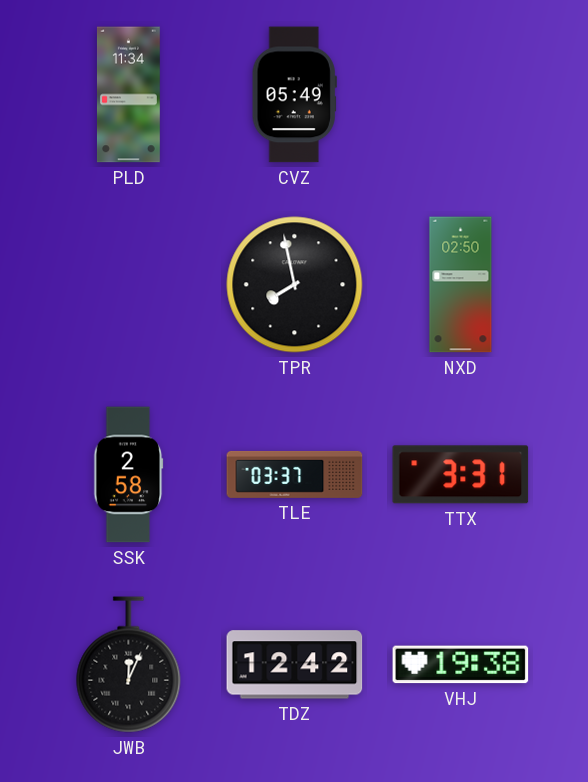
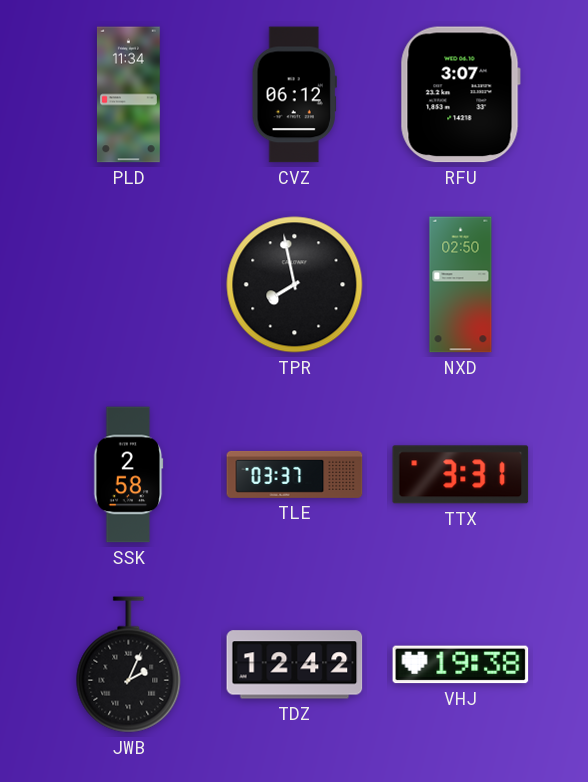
CVZ: 05:49 -> 06:12 (294, 95)
RFU: none -> 3:07 (460, 95)
JWB: 12:04 -> 2:04 (129, 665)
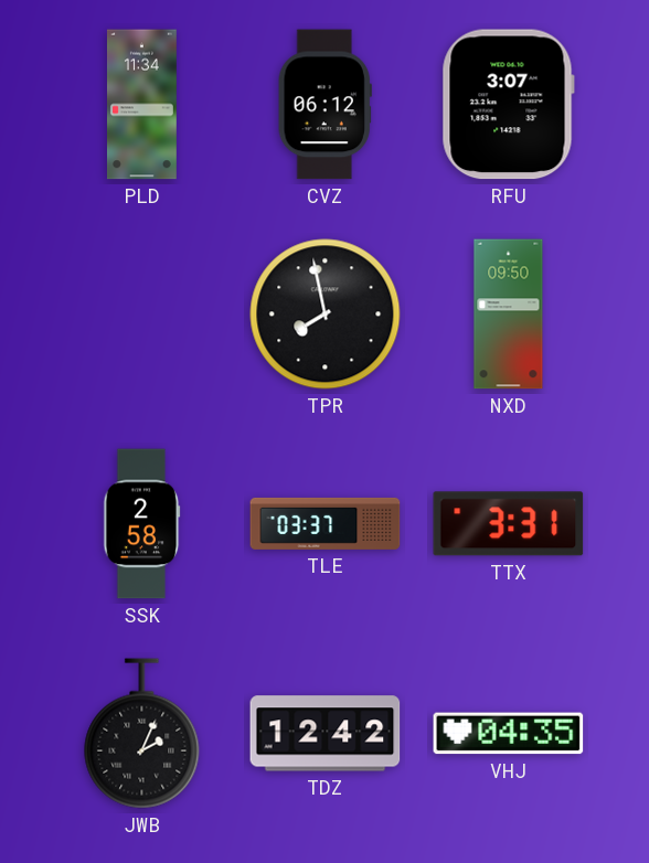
NXD: 02:50 -> 09:50 (509, 315)
VHJ: 19:38 -> 04:35 (509, 734)
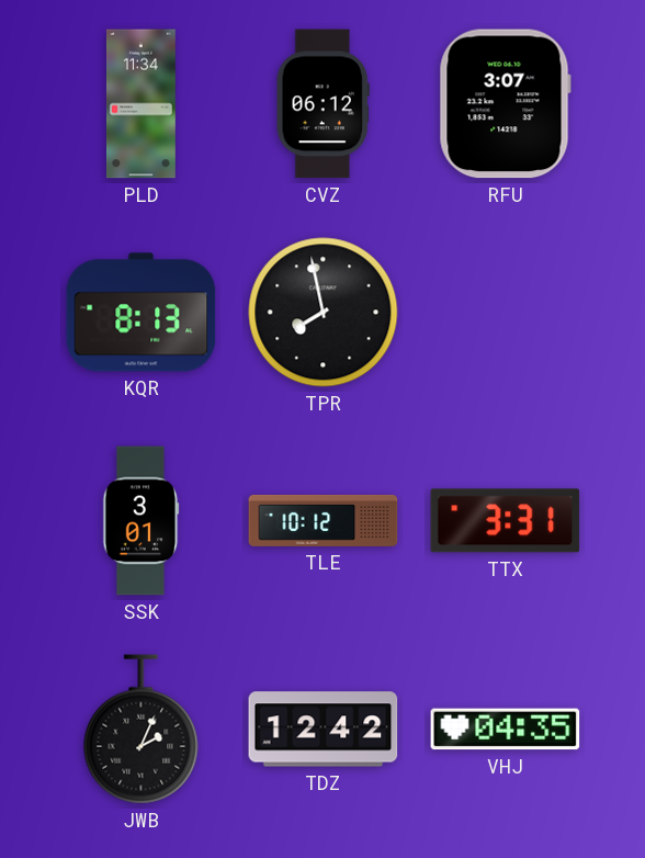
KQR: none -> 8:13 (142, 313)
NXD: 09:50 -> none (509, 315)
SSK: 2:58 -> 3:01 (142, 521)
TLE: 03:37 -> 10:12 (324, 520)
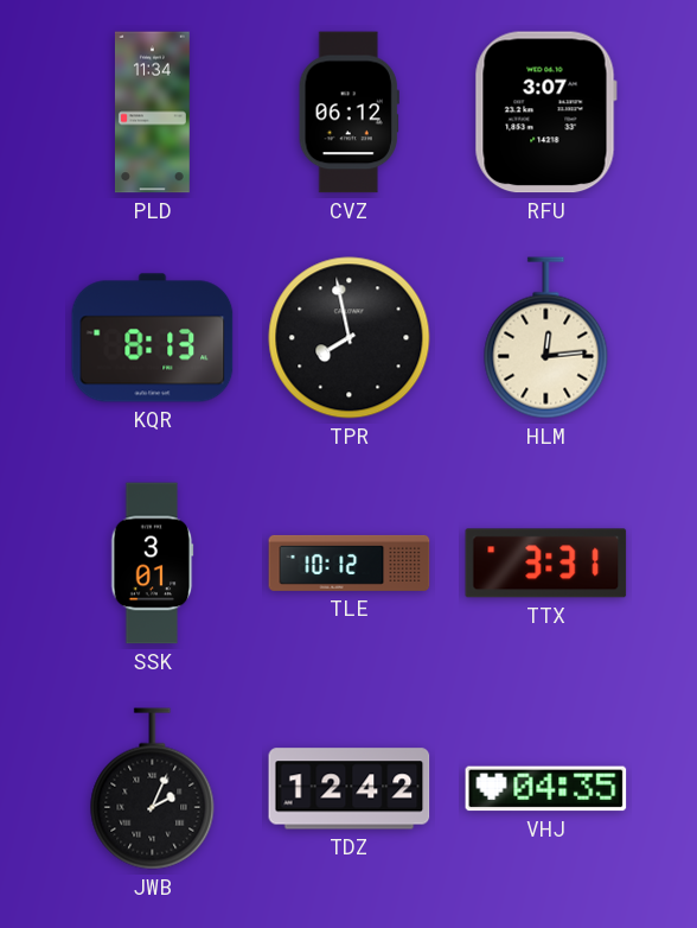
HLM: none -> 12:14 (546, 338)
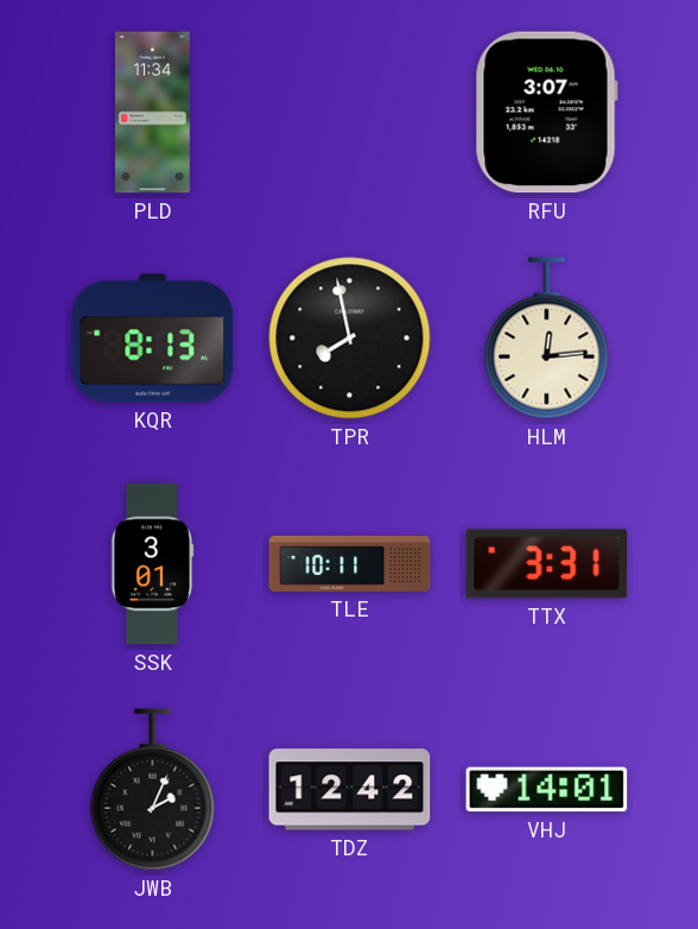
CVZ: 06:12 -> none (348, 113)
TLE: 10:12 -> 10:11 (350, 563)
VHJ: 04:35 -> 14:01 (547, 790)
